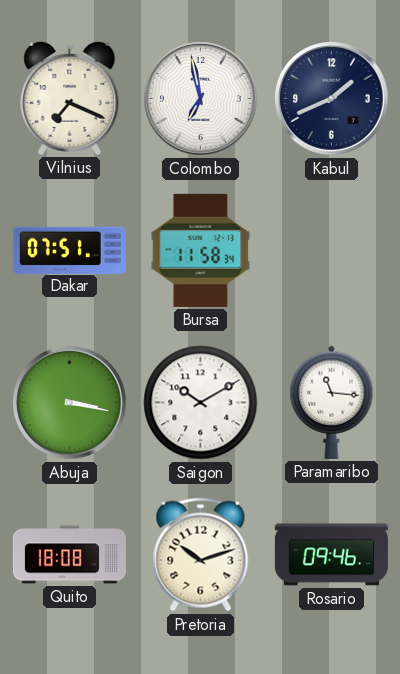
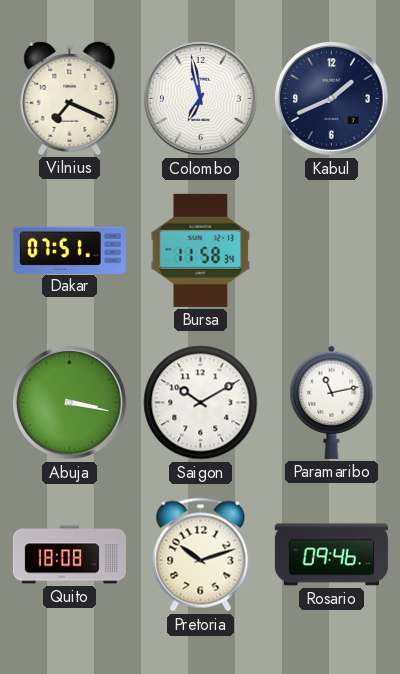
Paramaribo: 11:16 -> 11:13 (332, 402)
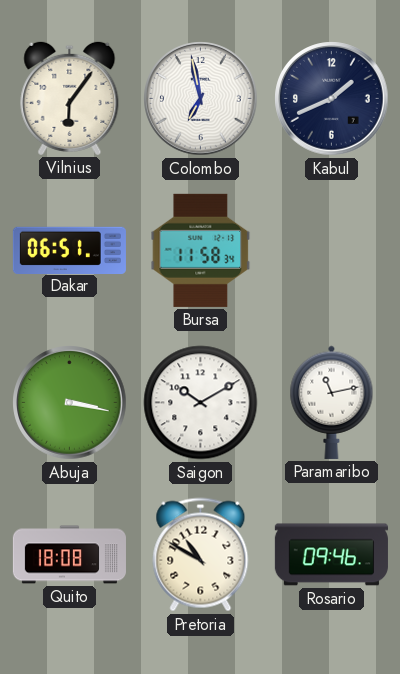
Vilnius: 7:19 -> 6:06 (70, 98)
Dakar: 07:51 -> 06:51 (69, 250)
Pretoria: 10:12 -> 10:50 (201, 555)
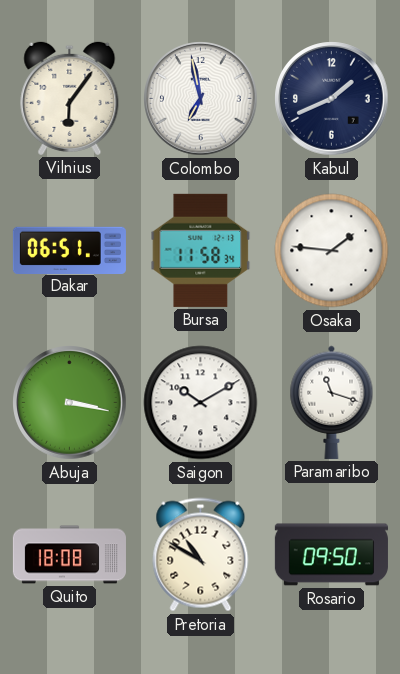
Osaka: none -> 1:46 (332, 251)
Paramaribo: 11:13 -> 11:18 (332, 402)
Rosario: 09:46 -> 09:50 (331, 555)
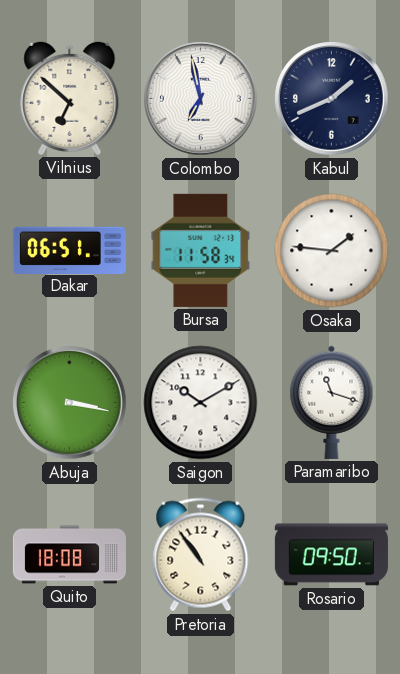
Vilnius: 6:06 -> 6:52 (70, 98)
Pretoria: 10:50 -> 10:54 (201, 555)
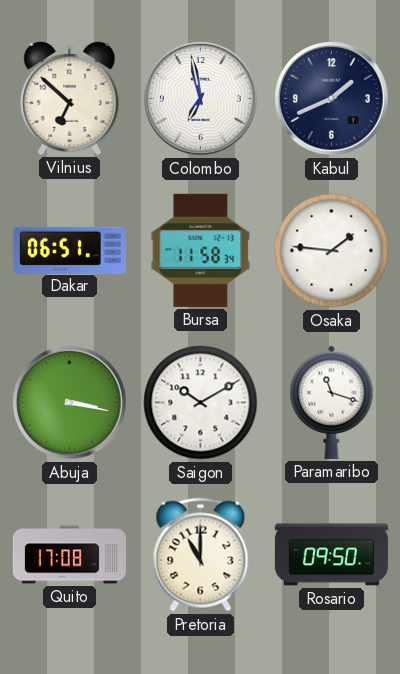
Quito: 18:08 -> 17:08 (69, 555)
Pretoria: 10:54 -> 11:00 (201, 555)
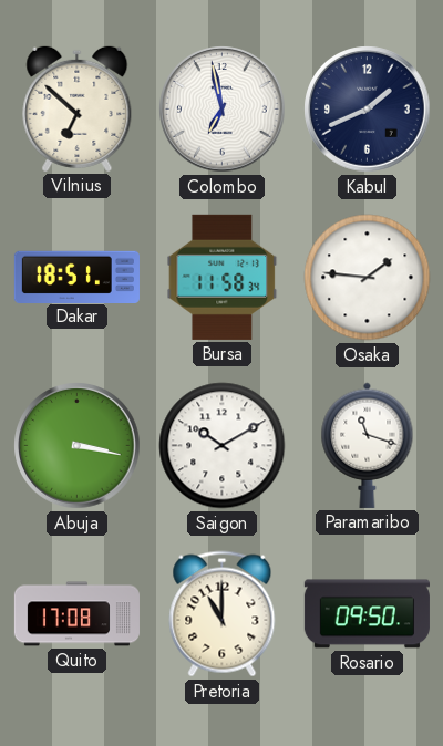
Dakar: 06:51 -> 18:51 (76, 277)
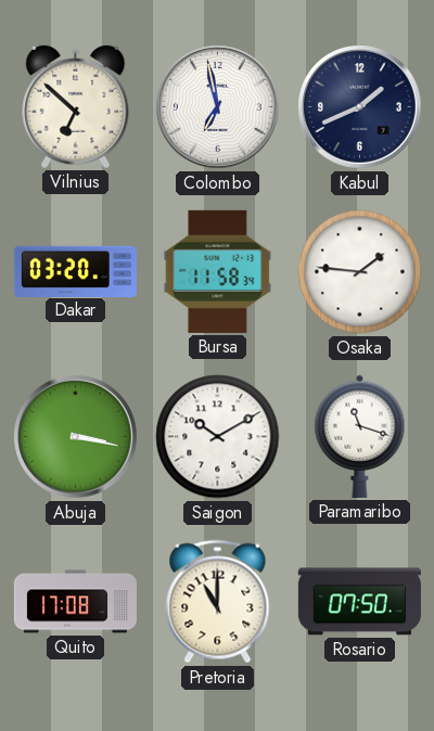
Dakar: 18:51 -> 03:20 (75, 271)
Rosario: 09:50 -> 07:50 (359, 602)
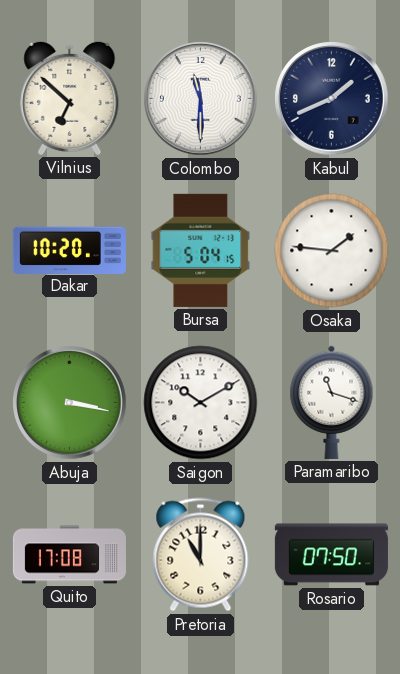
Colombo: 6:58 -> 11:30 (201, 99)
Dakar: 03:20 -> 10:20 (69, 250)
Bursa: 11:58 -> 5:04 (201, 250)
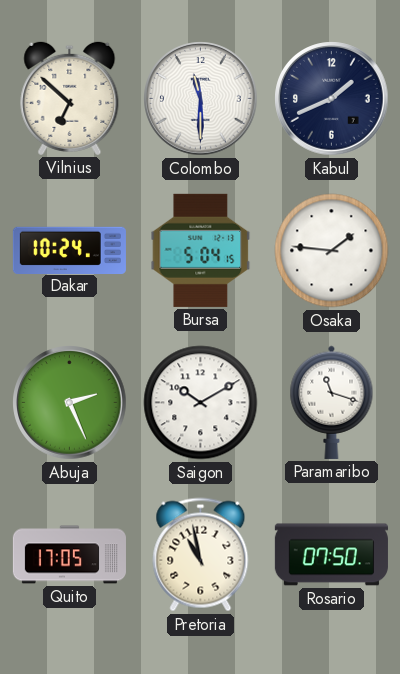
Dakar: 10:20 -> 10:24 (69, 250)
Abuja: 3:17 -> 2:26 (70, 403)
Quito: 17:08 -> 17:05 (69, 555)
Pretoria: 11:00 -> 10:58 (201, 555)
